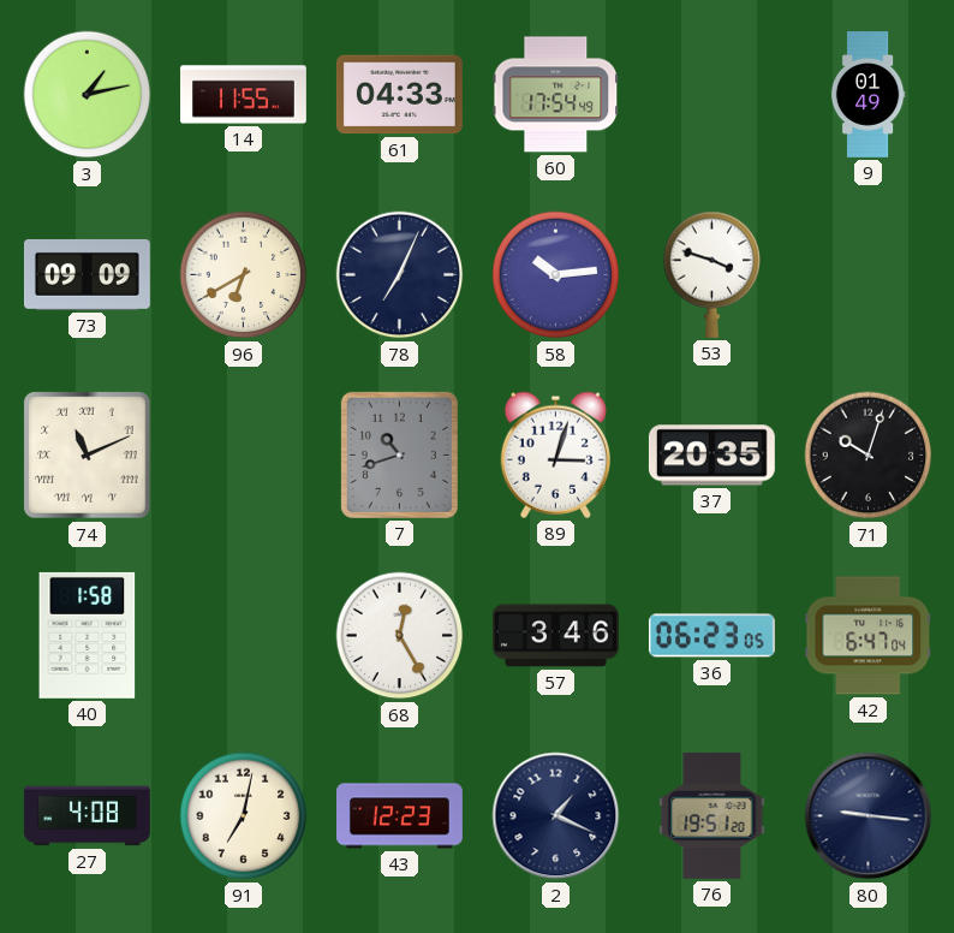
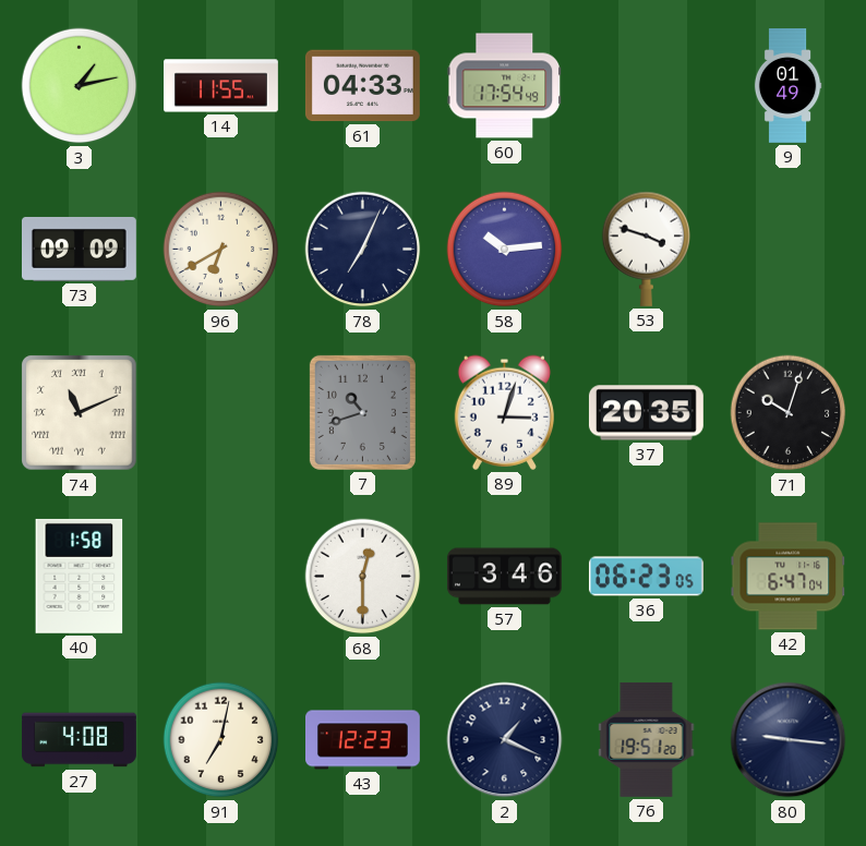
68: 12:25 -> 12:30 (363, 577)
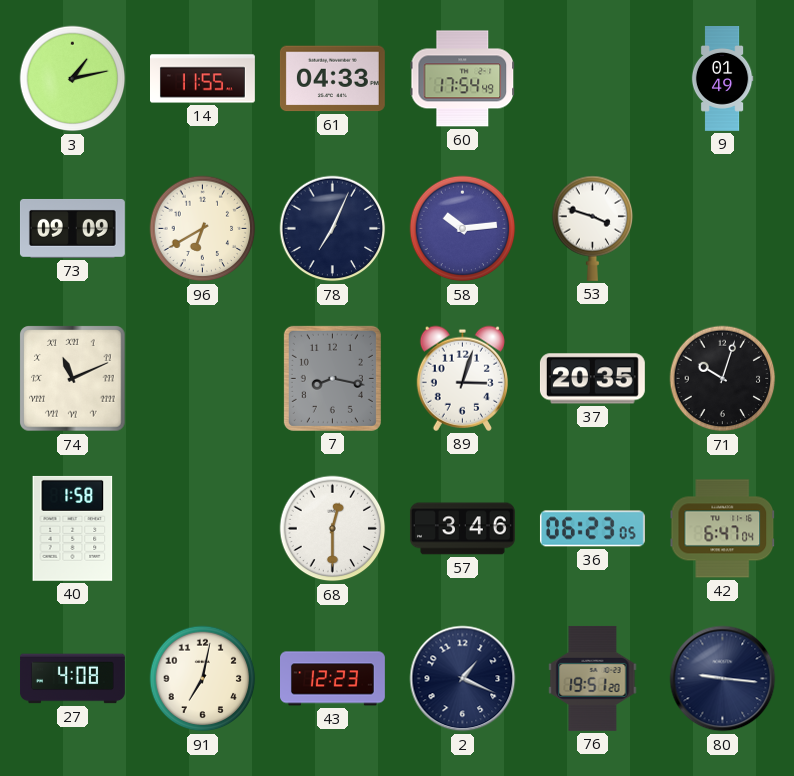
7: 10:42 -> 8:17 (332, 378)
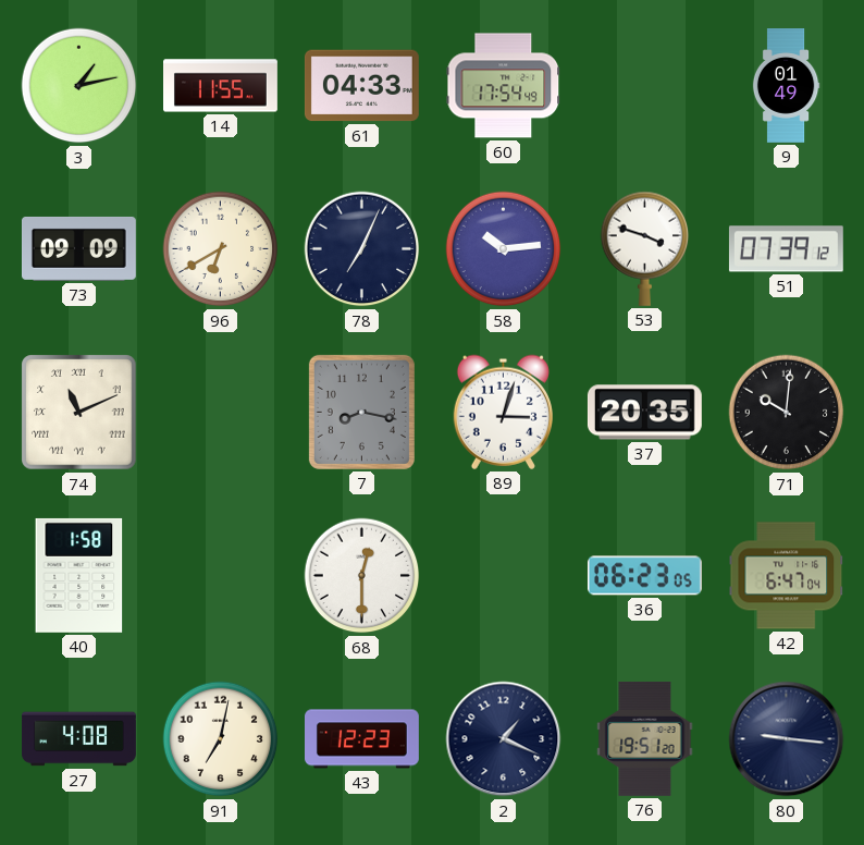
51: none -> 07:39 (786, 249)
71: 10:03 -> 10:01 (787, 413)
57: 3:46 -> none (462, 529)
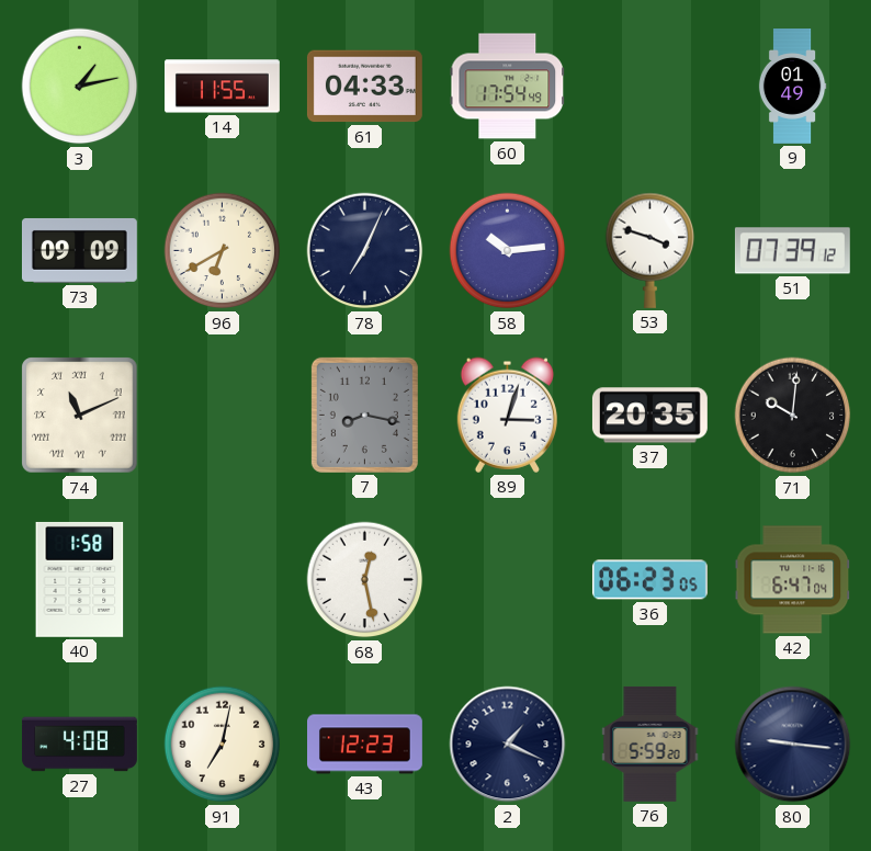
68: 12:30 -> 12:28 (365, 580)
76: 19:51 -> 5:59 (651, 744)
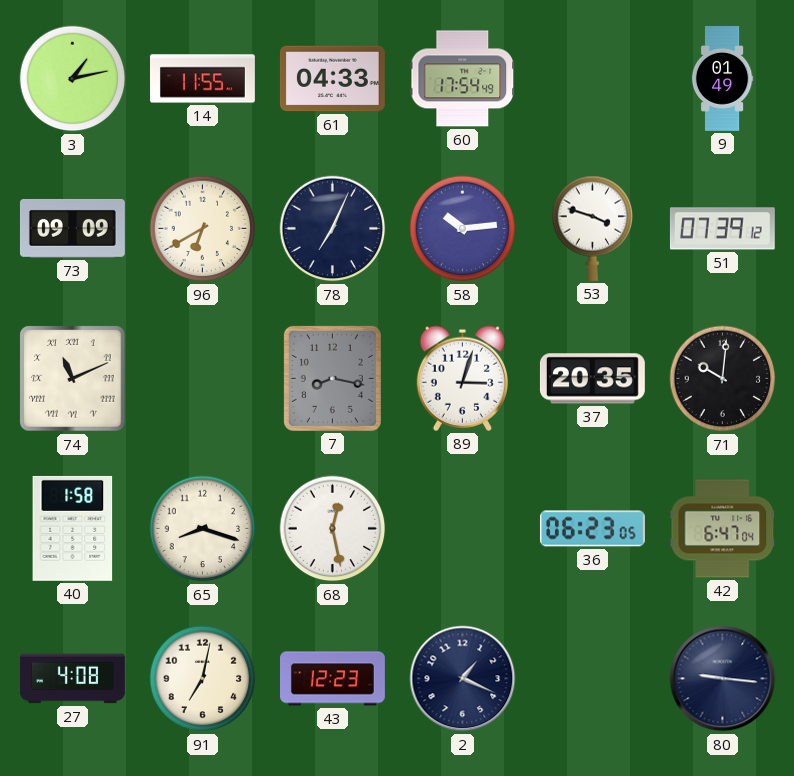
65: none -> 8:18 (203, 529)
76: 5:59 -> none (651, 744)
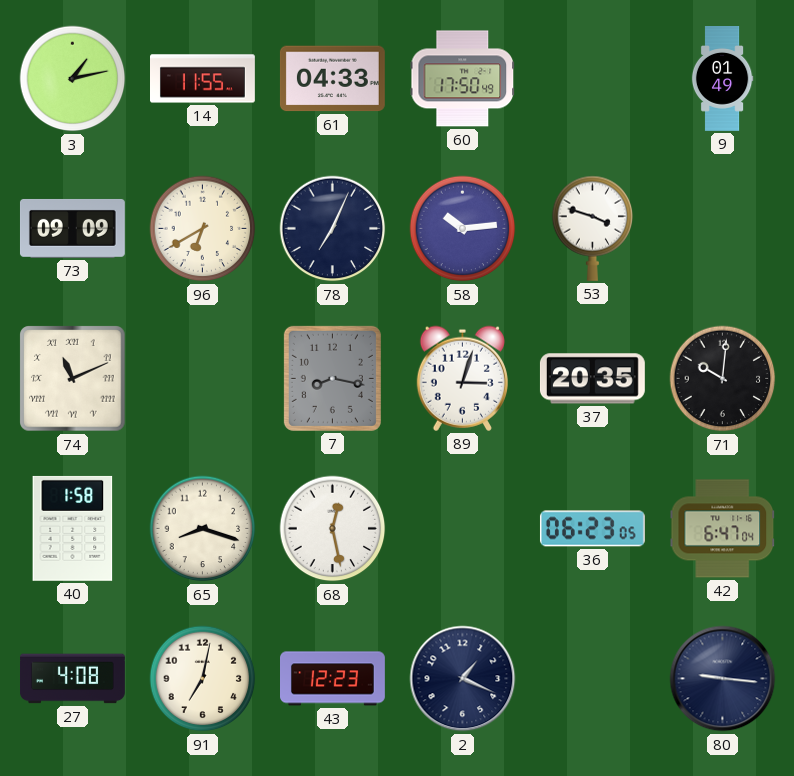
60: 17:54 -> 17:50 (463, 79)
51: 07:39 -> none (722, 229)
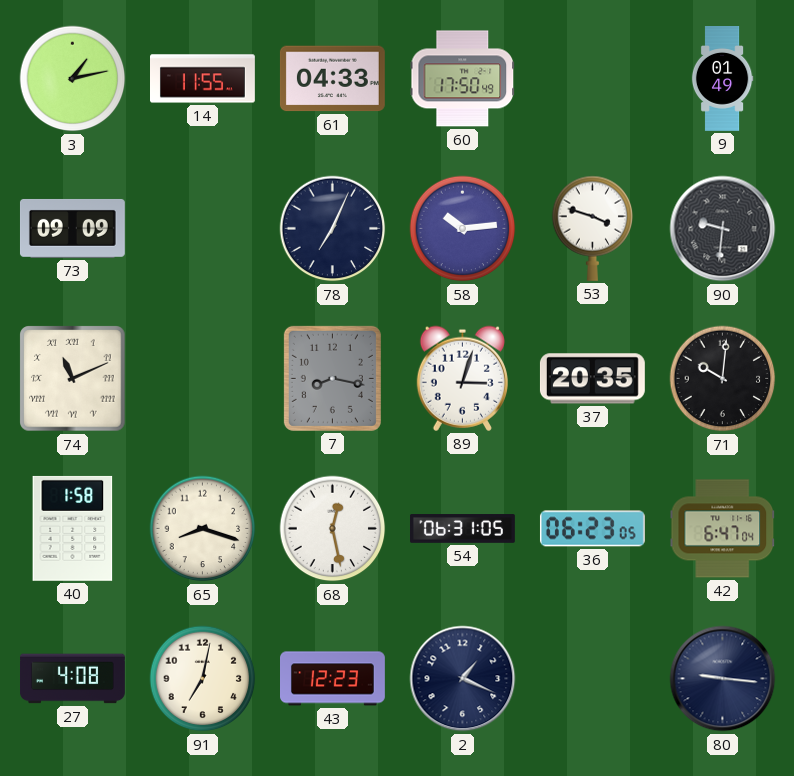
96: 6:40 -> none (203, 229)
90: none -> 9:31 (723, 229)
54: none -> 06:31 (463, 529)
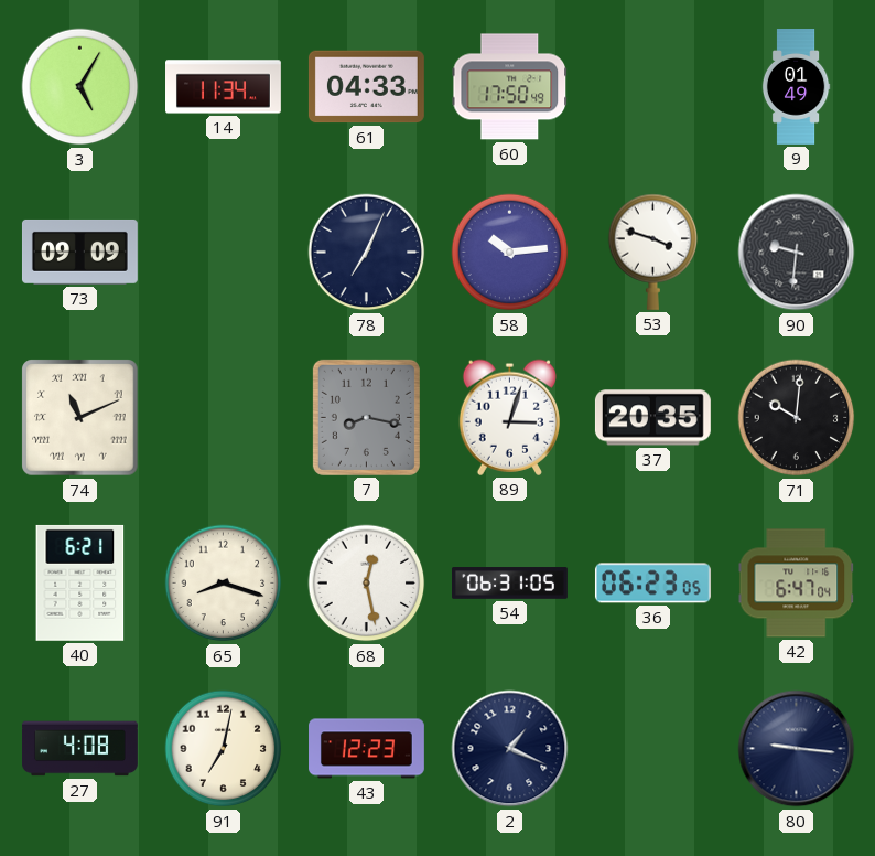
3: 1:13 -> 5:05 (80, 87)
14: 11:55 -> 11:34 (224, 87)
40: 1:58 -> 6:21 (80, 582)
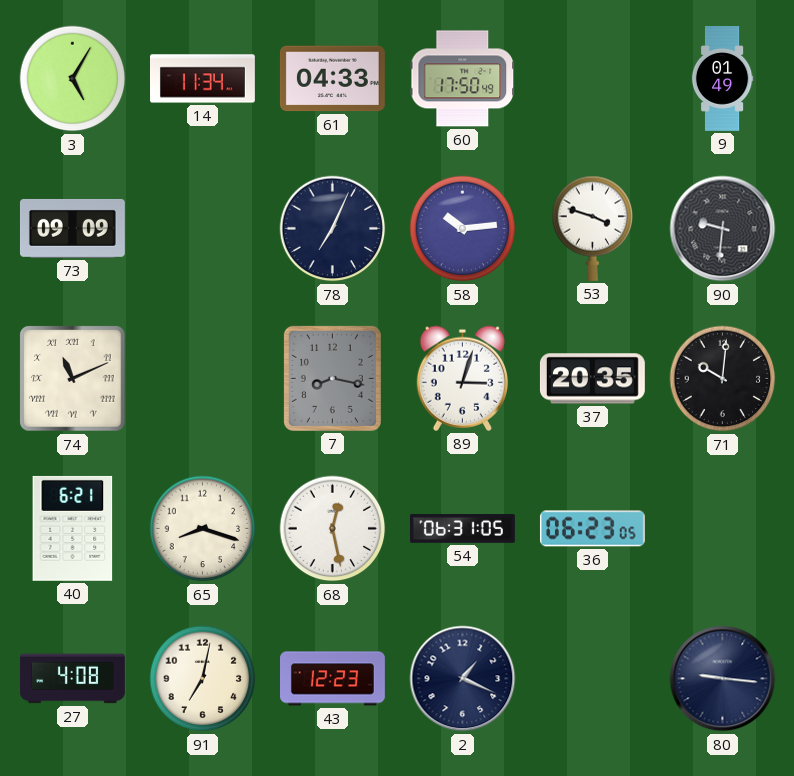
42: 6:47 -> none (797, 584)
